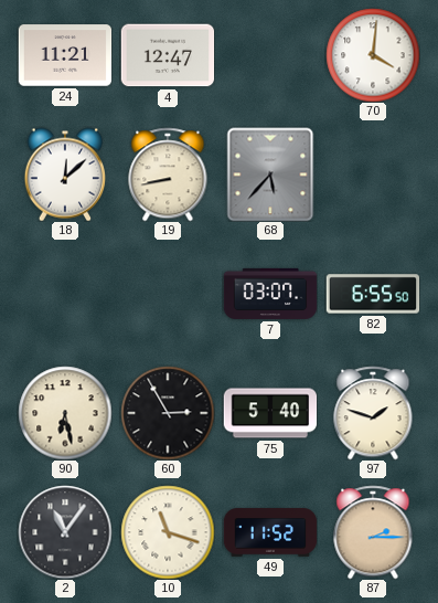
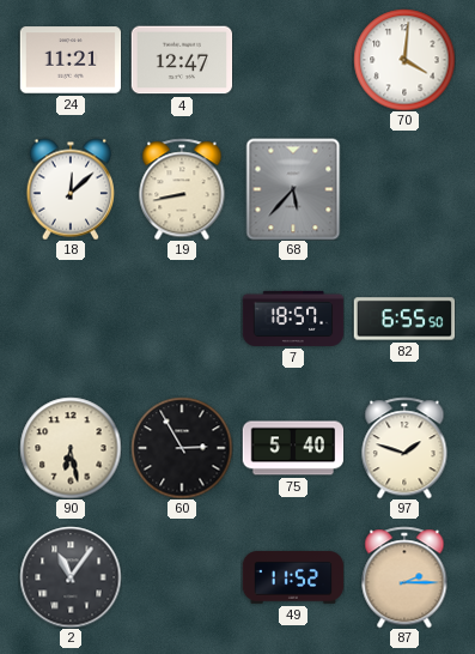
7: 03:07 -> 18:57 (293, 319)
10: 11:18 -> none (168, 532)
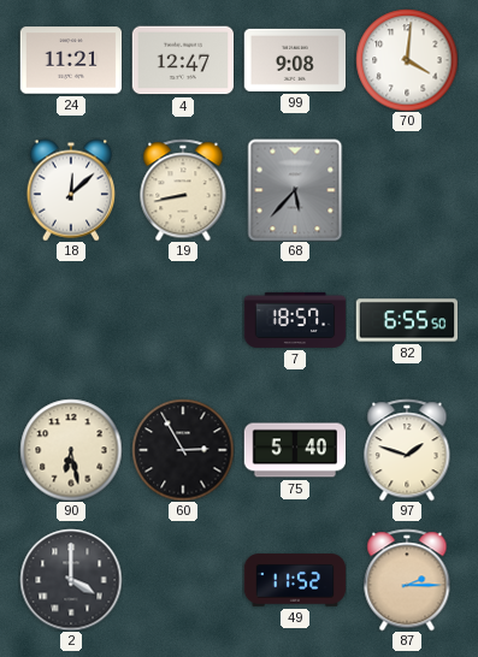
99: none -> 9:08 (295, 60)
2: 11:06 -> 4:00 (71, 580)
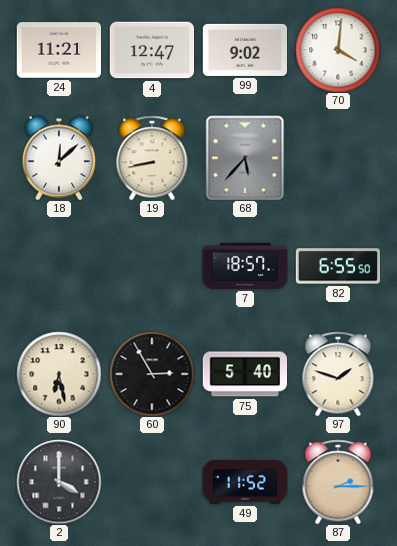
99: 9:08 -> 9:02 (245, 50)
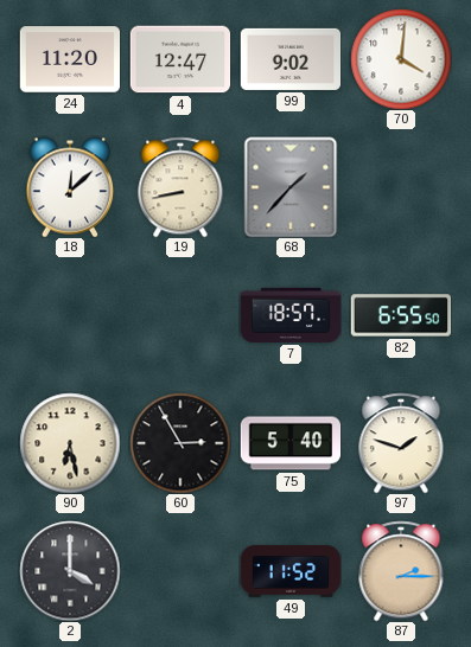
24: 11:21 -> 11:20 (70, 59)
68: 5:37 -> 1:37 (291, 187)
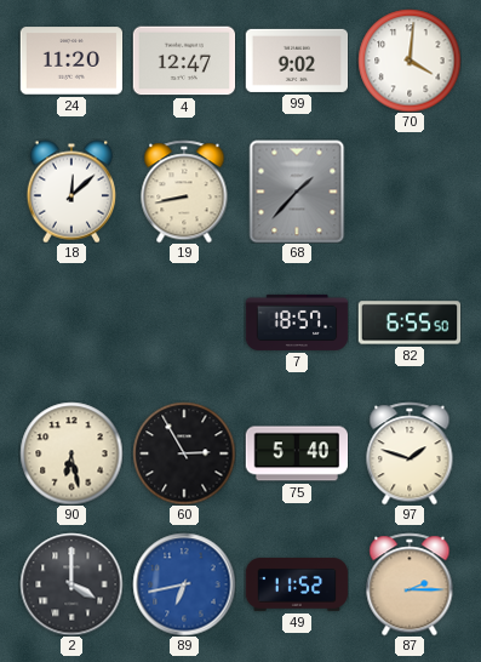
89: none -> 6:43 (184, 584)
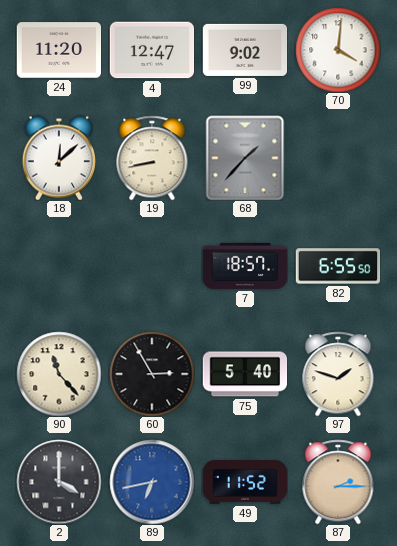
90: 6:28 -> 11:23 (59, 374)
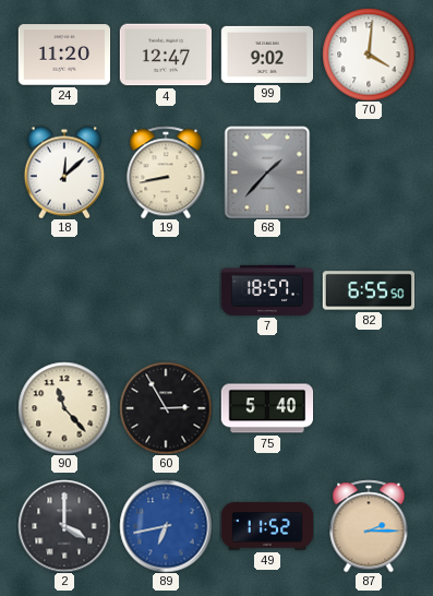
97: 1:48 -> none (338, 374)
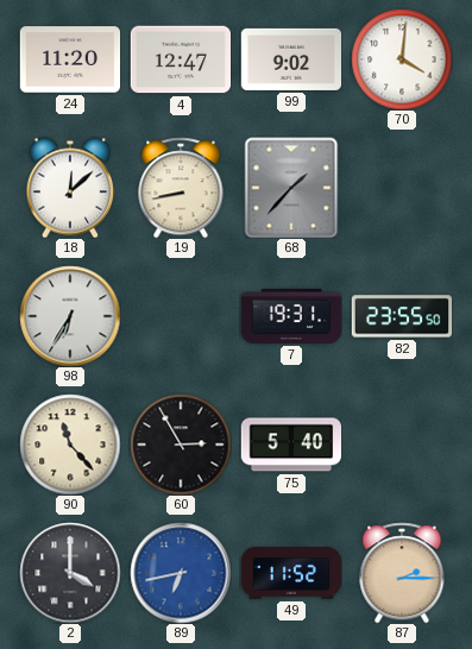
98: none -> 6:35 (70, 316)
7: 18:57 -> 19:31 (291, 316)
82: 6:55 -> 23:55 (402, 316)
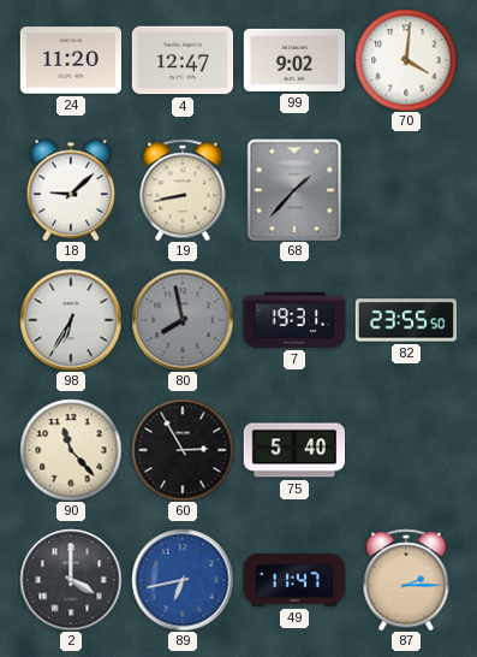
18: 12:08 -> 9:08 (70, 190)
80: none -> 7:58 (183, 320)
49: 11:52 -> 11:47 (294, 580)
